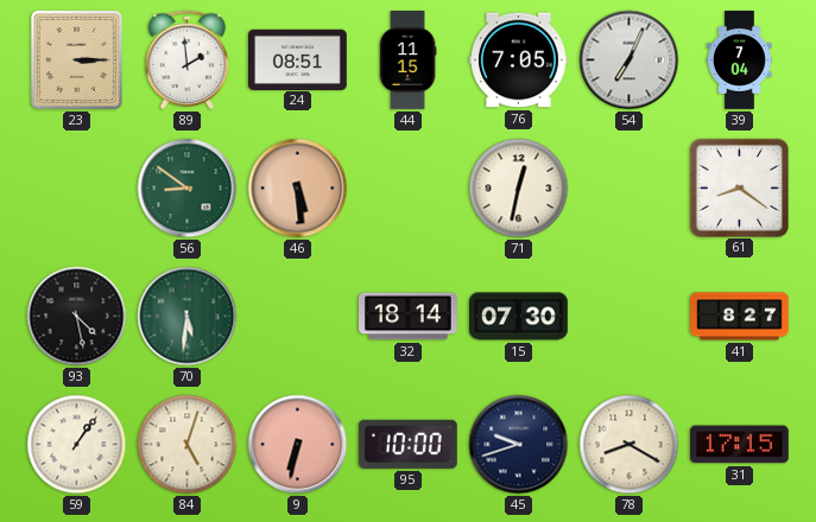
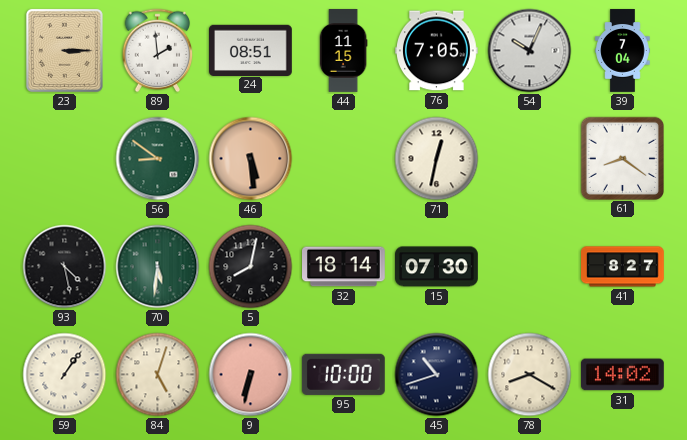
54: 7:04 -> 10:04 (530, 51)
5: none -> 8:02 (251, 267)
45: 9:42 -> 10:42 (437, 375)
31: 17:15 -> 14:02 (623, 375)
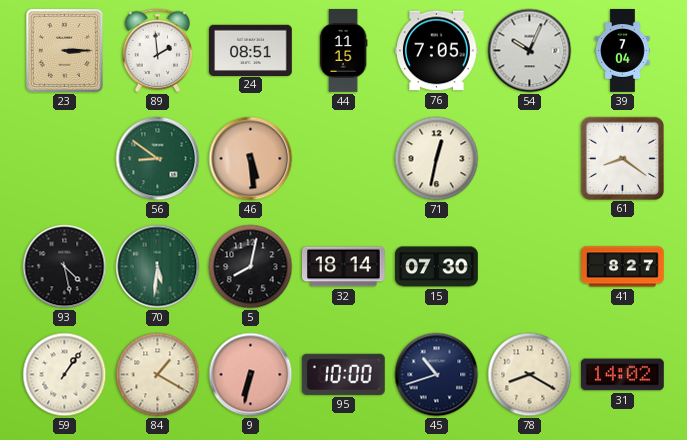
84: 5:03 -> 1:20 (158, 375)
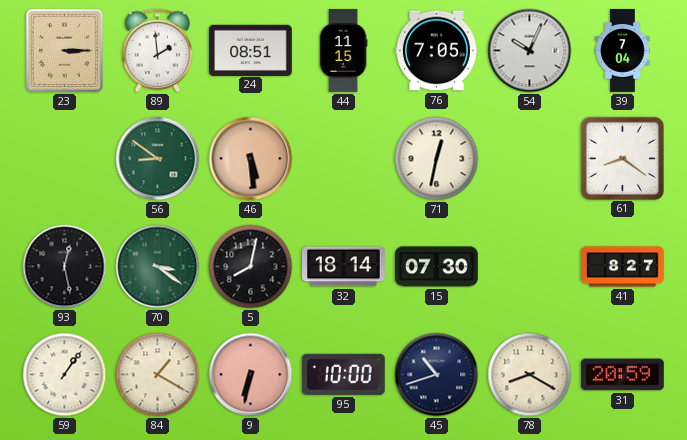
93: 4:28 -> 12:28 (65, 267)
70: 5:31 -> 3:21 (158, 267)
31: 14:02 -> 20:59 (623, 375)
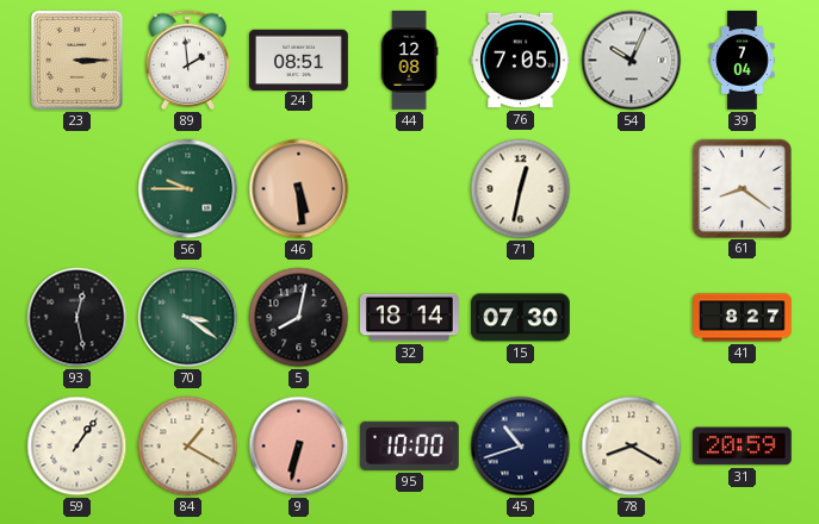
44: 11:15 -> 12:08 (409, 61)
56: 8:51 -> 9:45 (188, 189)
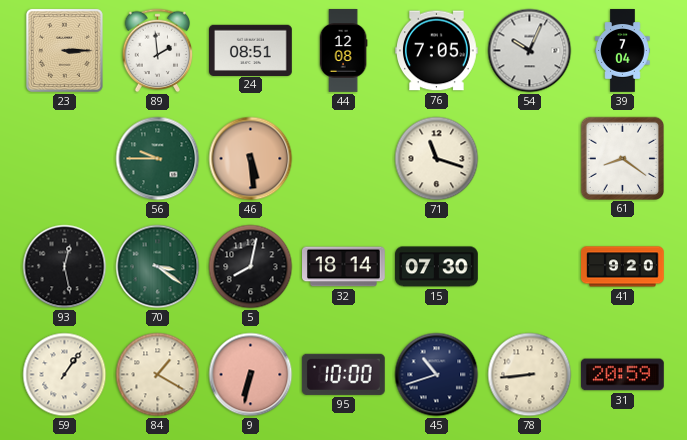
71: 12:32 -> 11:18 (437, 159)
41: 8:27 -> 9:20 (623, 267)
78: 8:20 -> 8:44 (530, 375)
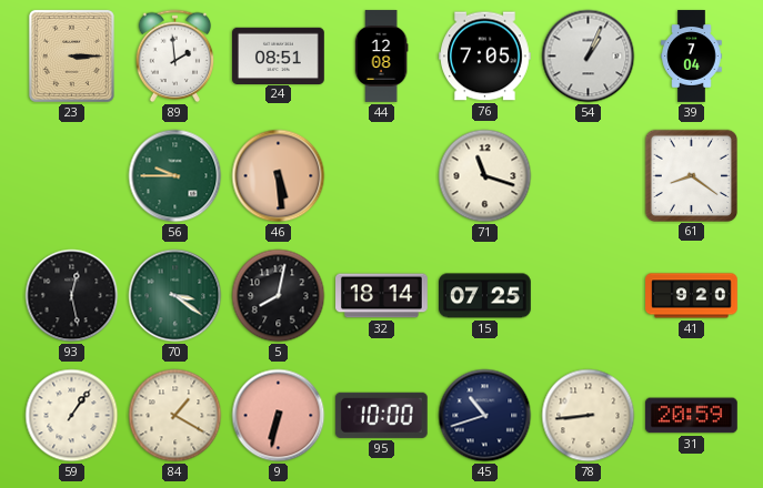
54: 10:04 -> 1:04 (589, 57)
15: 07:30 -> 07:25 (485, 296)
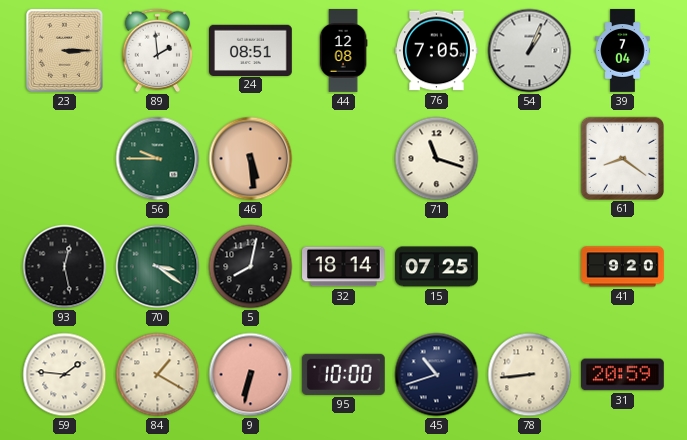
59: 1:06 -> 1:46 (65, 375)
